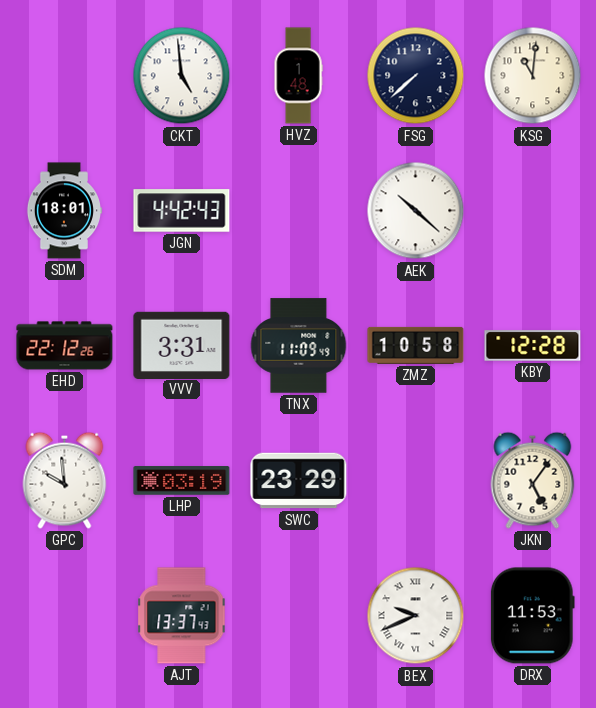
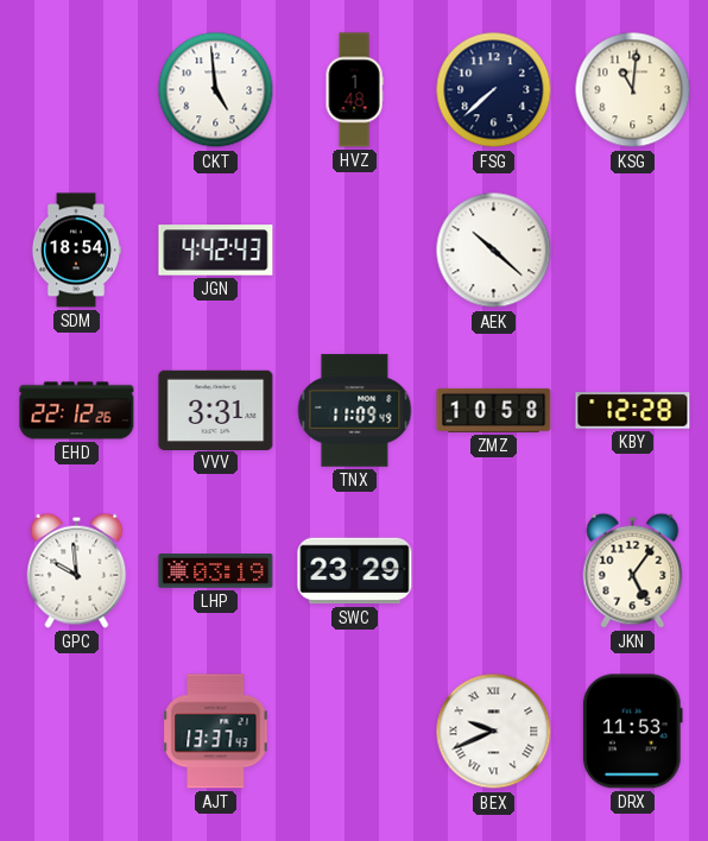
SDM: 18:01 -> 18:54 (75, 251)
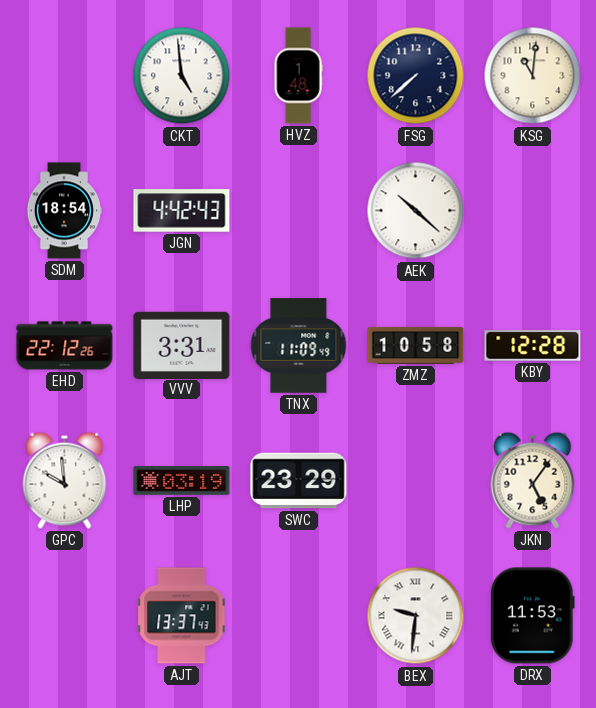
BEX: 9:41 -> 9:31 (416, 616)
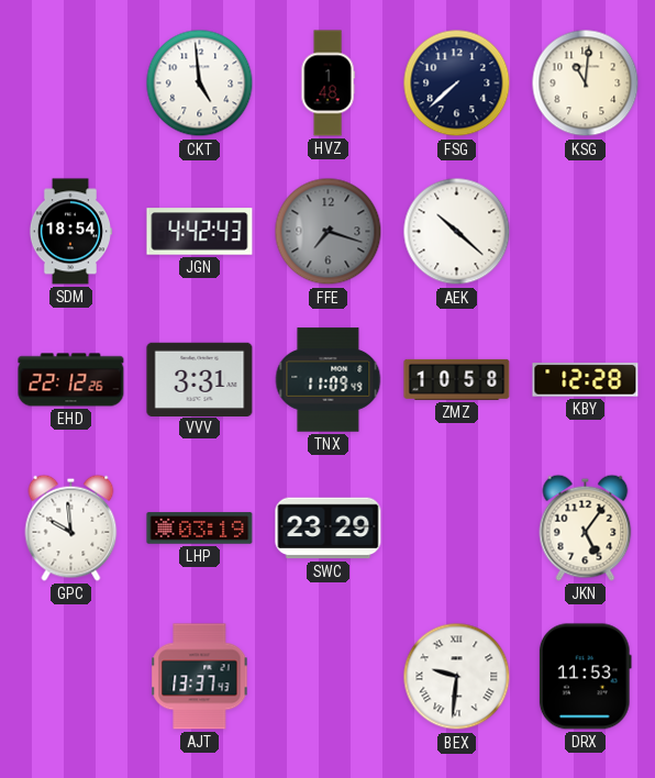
FFE: none -> 7:18 (329, 232)
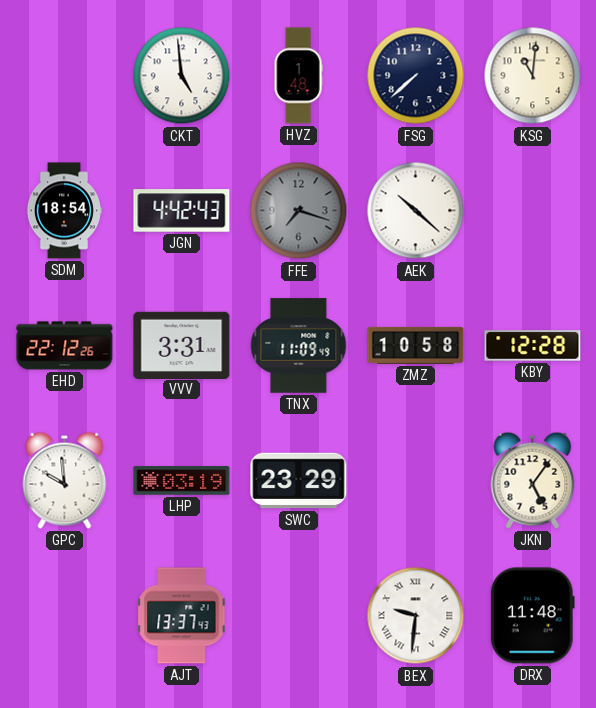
DRX: 11:53 -> 11:48 (532, 616)
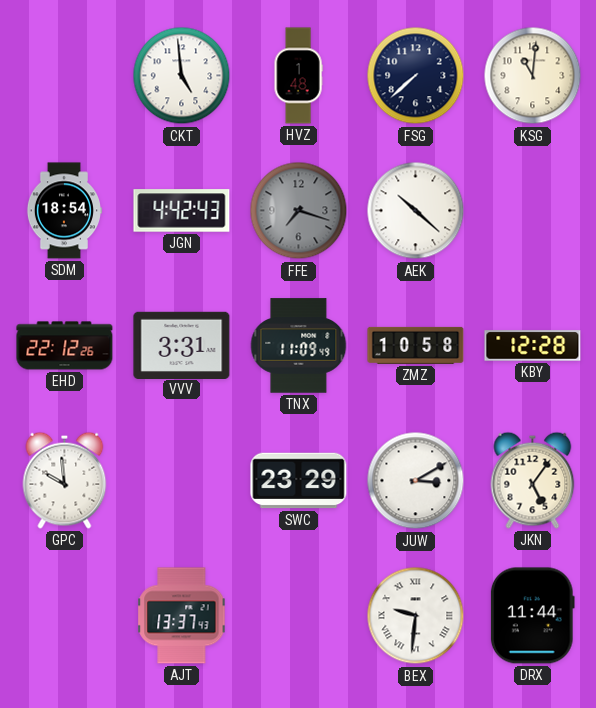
LHP: 03:19 -> none (182, 481)
JUW: none -> 3:10 (416, 481)
DRX: 11:48 -> 11:44 (532, 616)
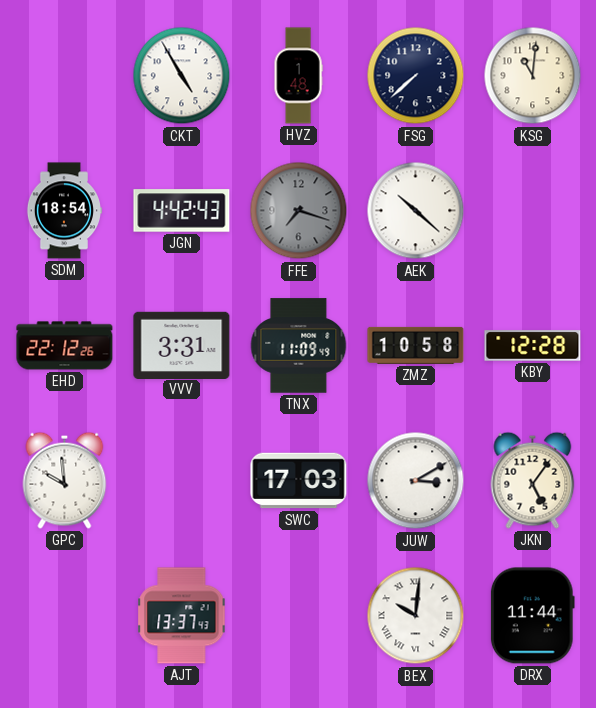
CKT: 4:59 -> 4:55 (182, 76)
SWC: 23:29 -> 17:03 (299, 481)
BEX: 9:31 -> 10:01 (416, 616)
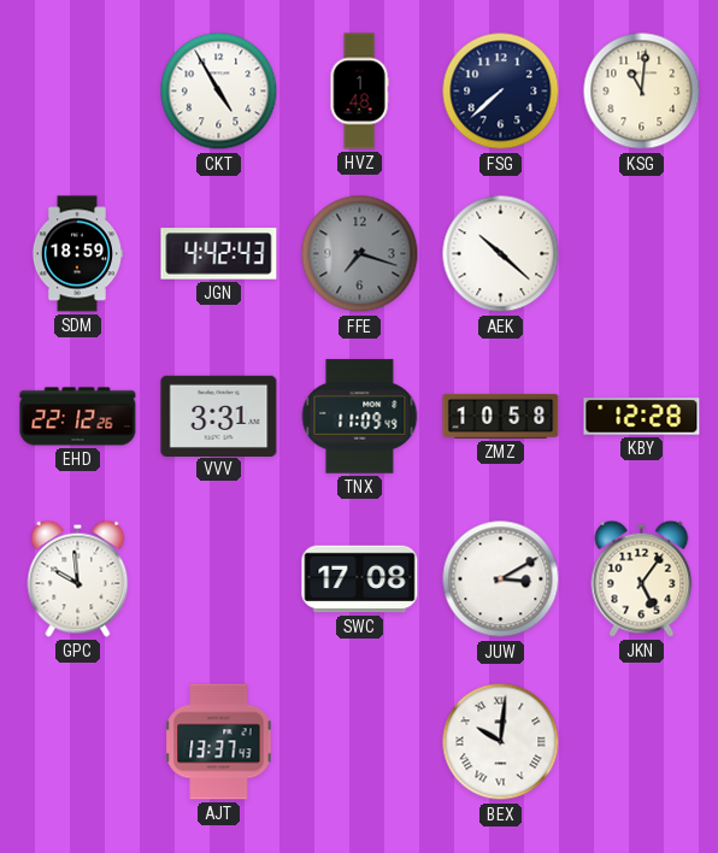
SDM: 18:54 -> 18:59 (76, 254)
SWC: 17:03 -> 17:08 (360, 580)
DRX: 11:44 -> none (532, 616)
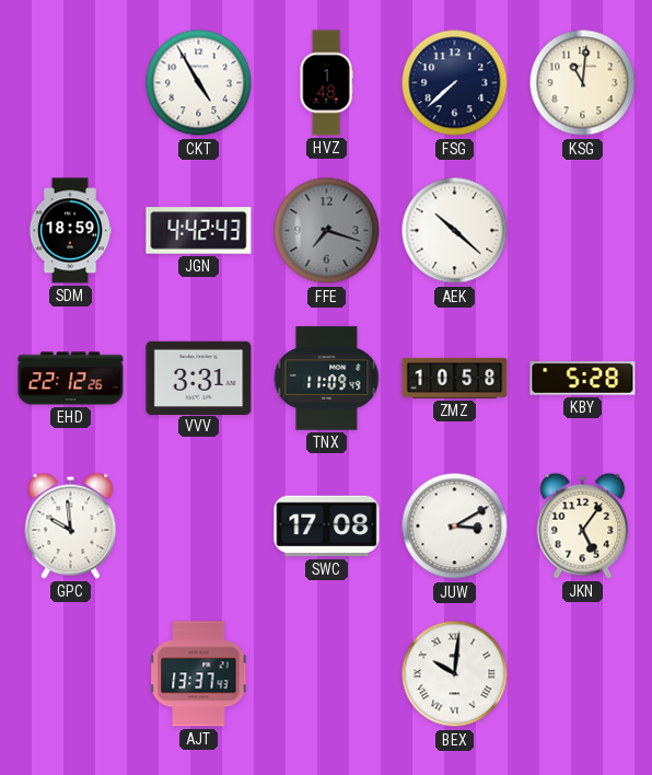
KBY: 12:28 -> 5:28 (583, 379)
